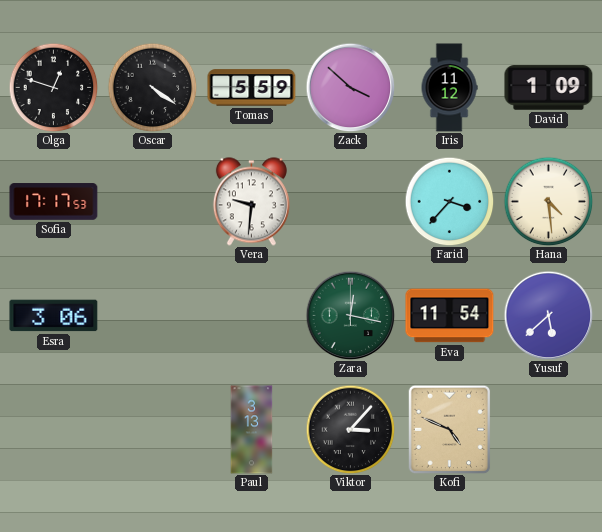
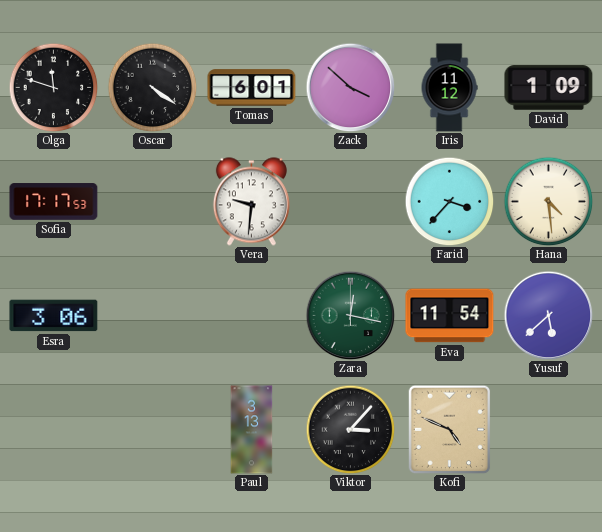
Olga: 12:48 -> 11:48 (53, 87)
Tomas: 5:59 -> 6:01 (252, 88)
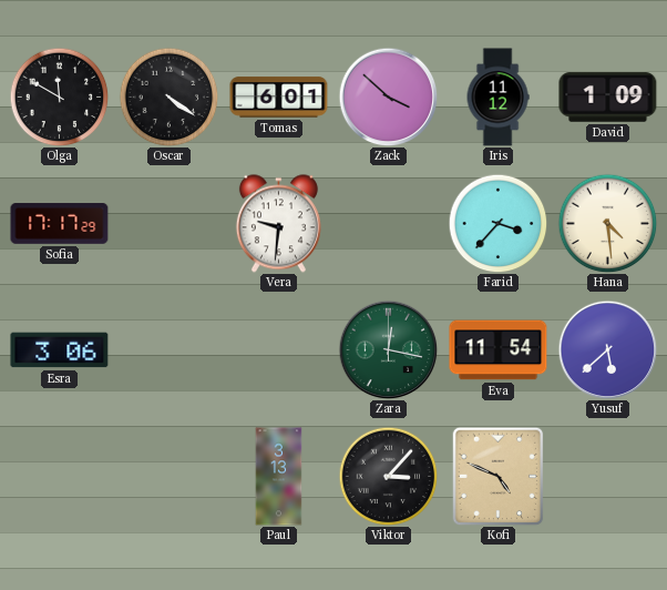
Olga: 11:48 -> 11:50 (59, 96)
Sofia: 17:17:53 -> 17:17:29 (60, 224)
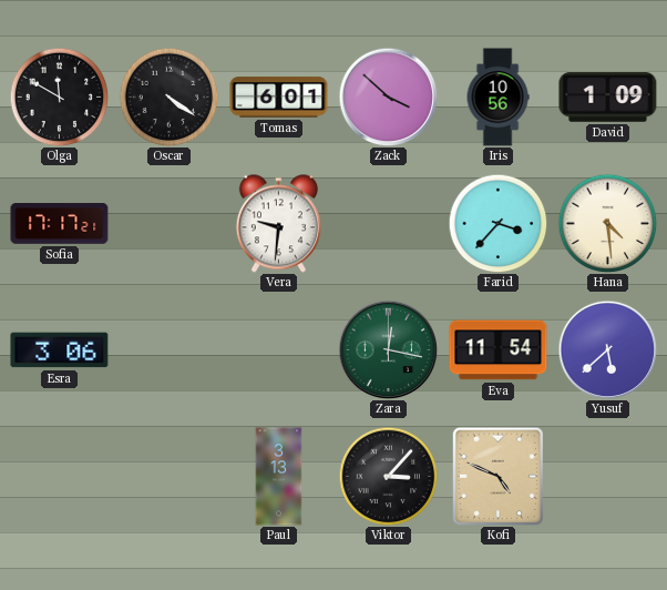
Iris: 11:12 -> 10:56 (497, 98)
Sofia: 17:17:29 -> 17:17:21 (60, 224)
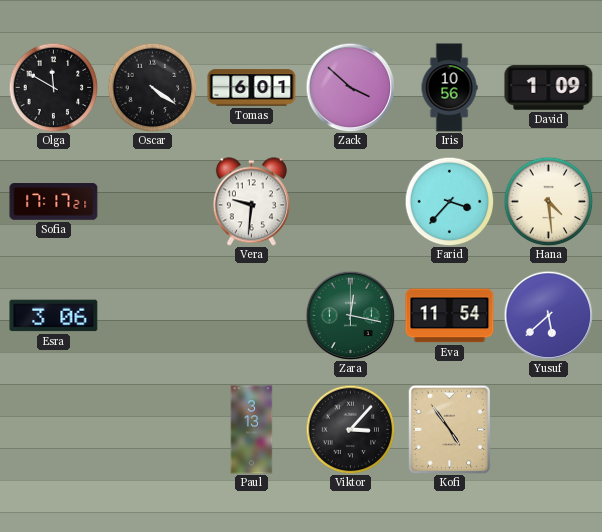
Kofi: 4:49 -> 4:54 (450, 429)
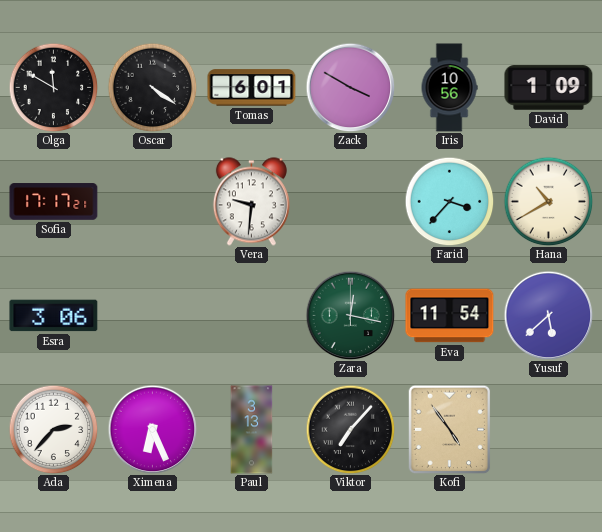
Zack: 3:52 -> 3:50 (350, 87)
Hana: 4:29 -> 10:40 (548, 201)
Ada: none -> 2:37 (53, 429)
Ximena: none -> 6:26 (152, 429)
Viktor: 3:07 -> 7:07 (350, 429)
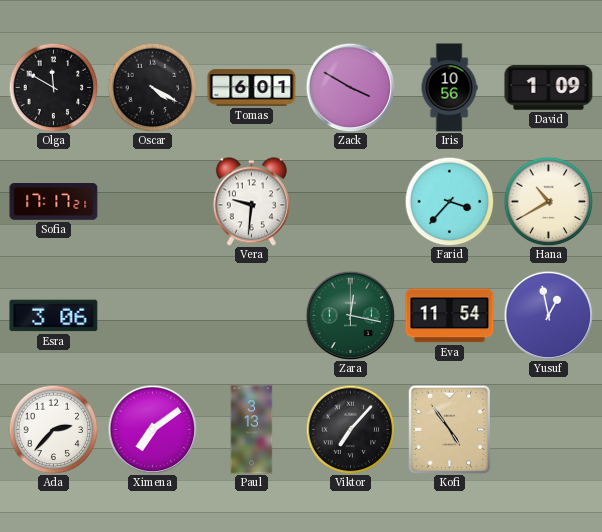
Oscar: 4:21 -> 4:20 (152, 87)
Yusuf: 5:38 -> 12:58 (548, 315)
Ximena: 6:26 -> 7:09 (152, 429)
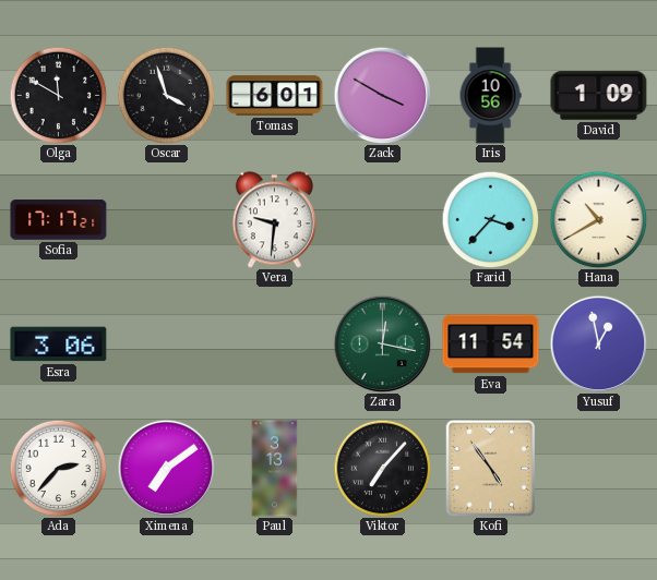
Oscar: 4:20 -> 3:57 (166, 95)
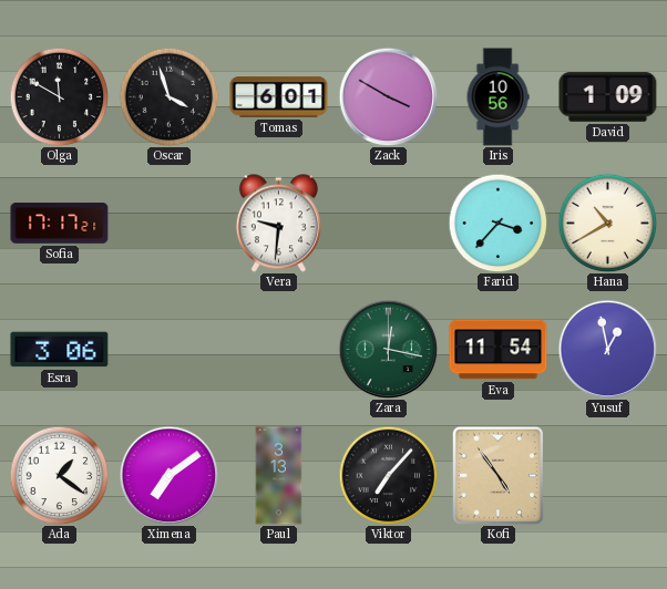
Ada: 2:37 -> 1:21 (59, 475)
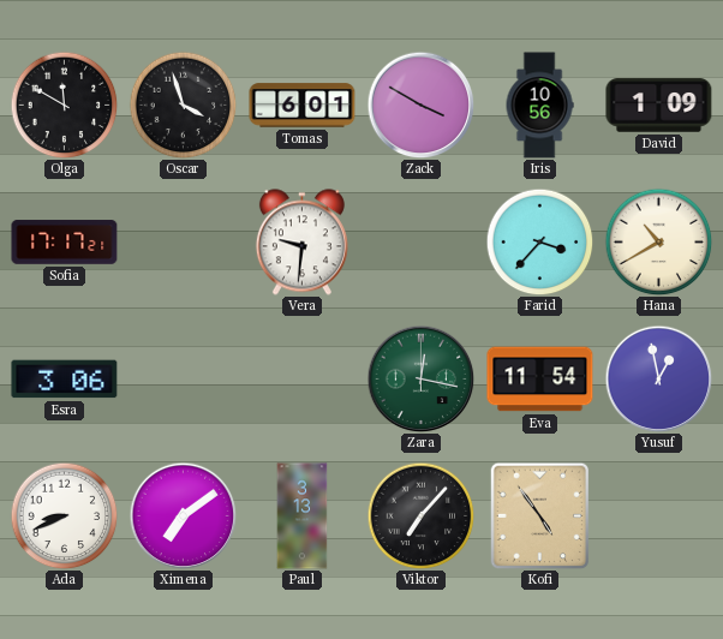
Ada: 1:21 -> 8:41 (64, 515)
